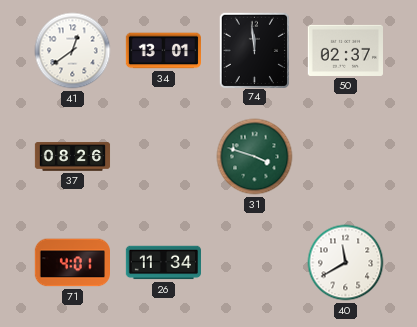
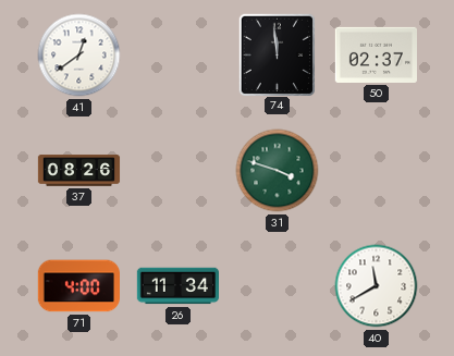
34: 13:01 -> none (163, 51)
71: 4:01 -> 4:00 (78, 286)
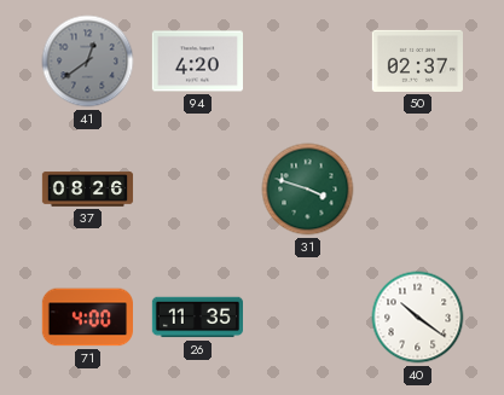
41 dial: white -> grey (88, 62)
94: none -> 4:20 (197, 62)
74: 11:59 -> none (277, 54)
26: 11:34 -> 11:35 (197, 318)
40: 11:40 -> 10:21 (418, 318)
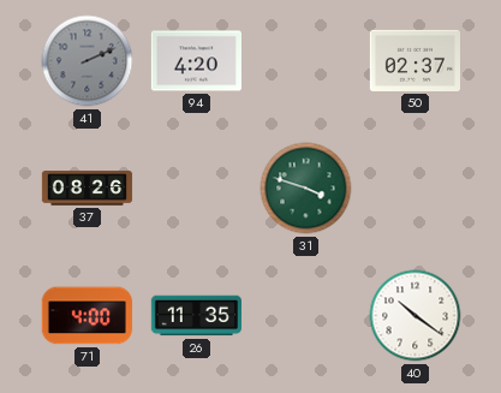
41: 12:39 -> 2:11 (88, 61)
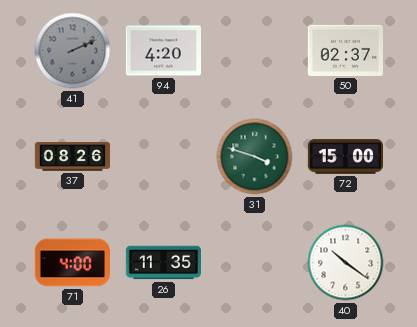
72: none -> 15:00 (345, 157)
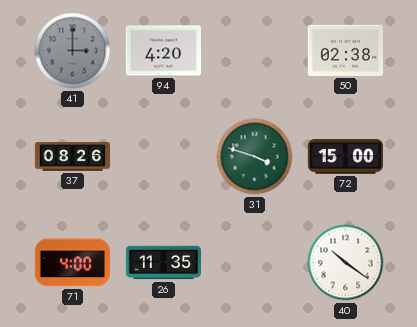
41: 2:11 -> 3:00 (73, 51)
50: 02:37 -> 02:38 (345, 50)
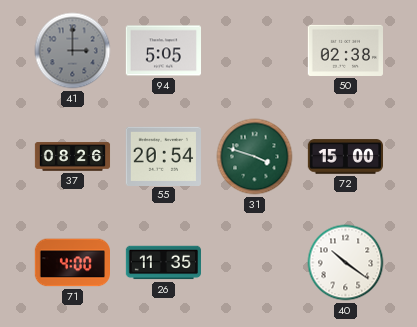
94: 4:20 -> 5:05 (163, 51)
55: none -> 20:54 (163, 156)
